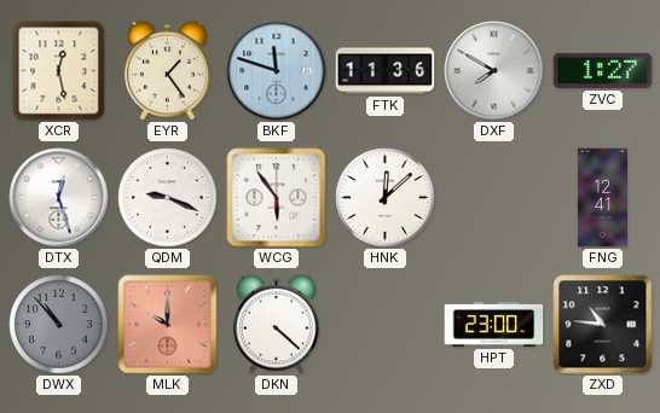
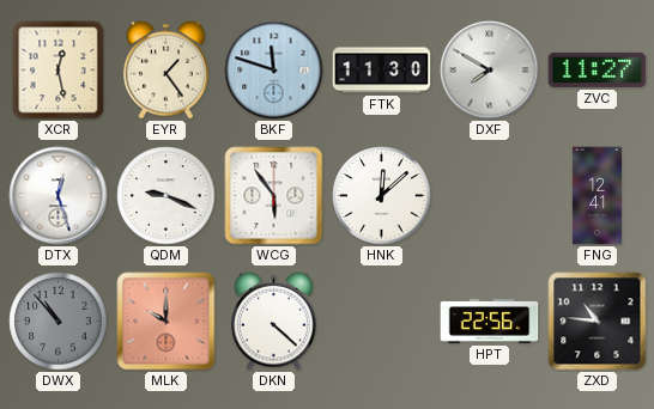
FTK: 11:36 -> 11:30 (382, 71)
ZVC: 1:27 -> 11:27 (598, 69)
HPT: 23:00 -> 22:56 (490, 321)
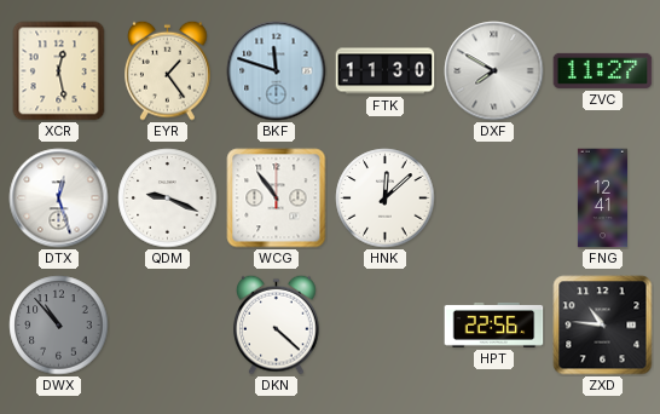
WCG: 5:54 -> 10:54 (277, 199)
MLK: 10:00 -> none (166, 322)
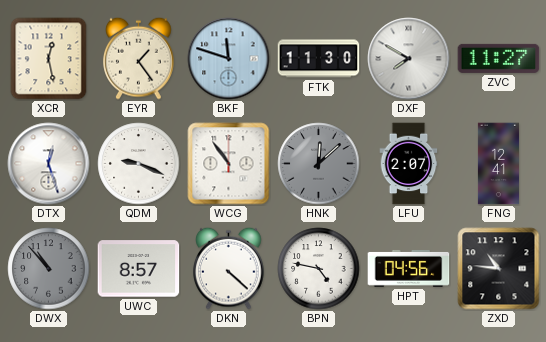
HNK dial: white -> grey (319, 164)
LFU: none -> 2:07 (409, 164)
UWC: none -> 8:57 (139, 269)
BPN: none -> 4:47 (319, 269)
HPT: 22:56 -> 04:56 (409, 268)
